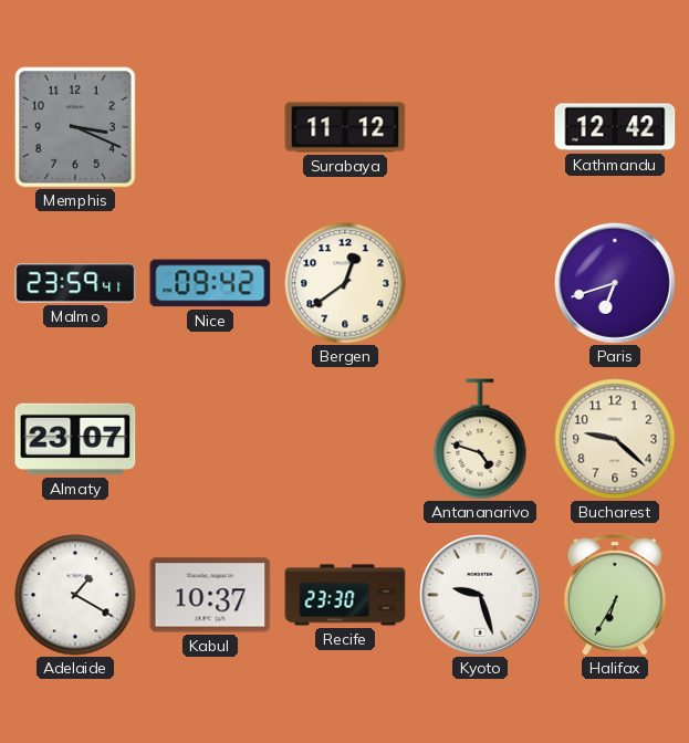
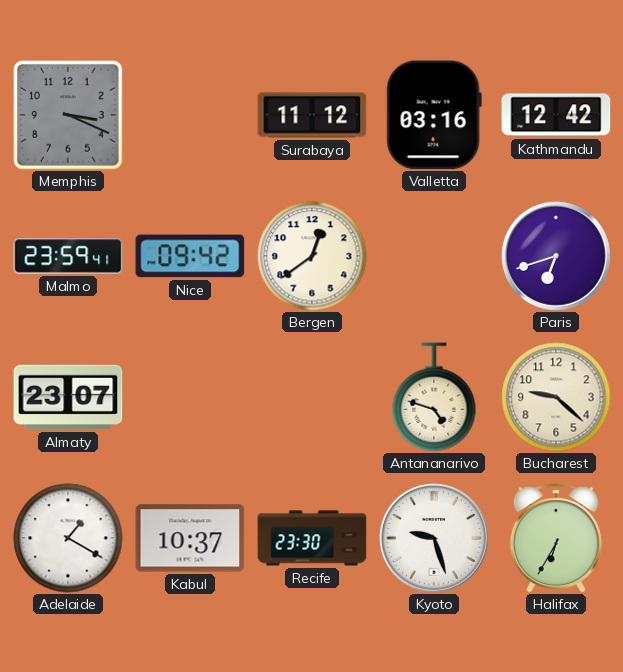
Valletta: none -> 03:16 (434, 115)
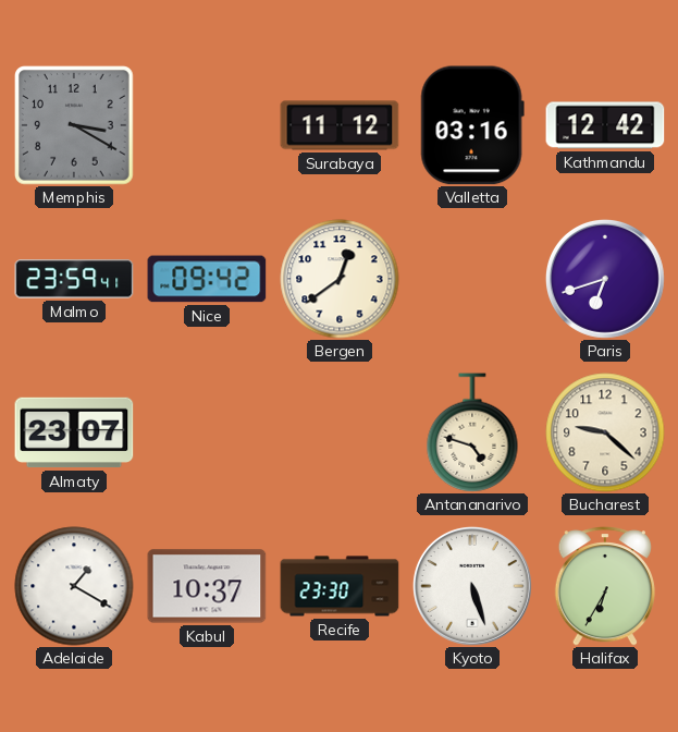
Memphis: 3:19 -> 3:20 (74, 125)
Kyoto: 9:27 -> 5:27 (472, 586)
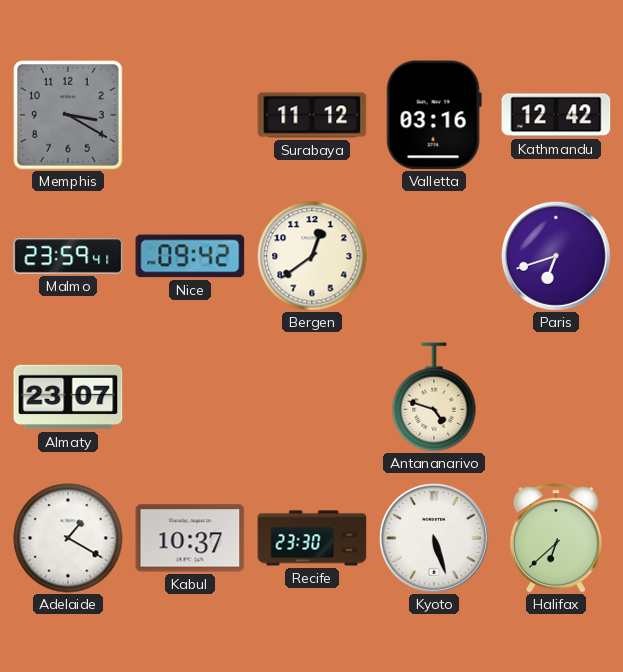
Bucharest: 9:22 -> none (605, 432)
Halifax: 6:35 -> 6:38 (556, 538)
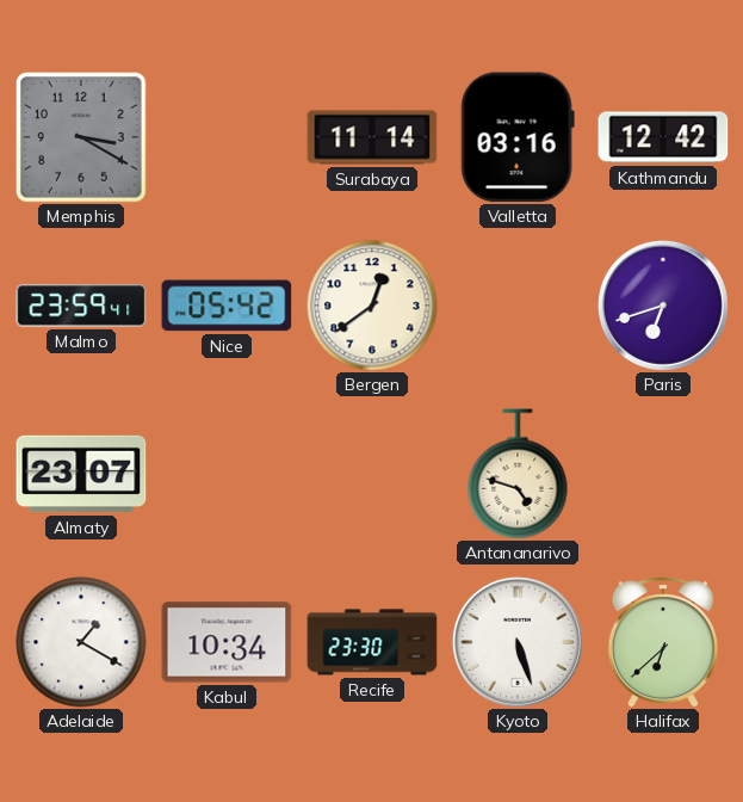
Surabaya: 11:12 -> 11:14 (372, 137)
Nice: 09:42 -> 05:42 (227, 306)
Kabul: 10:37 -> 10:34 (227, 642)
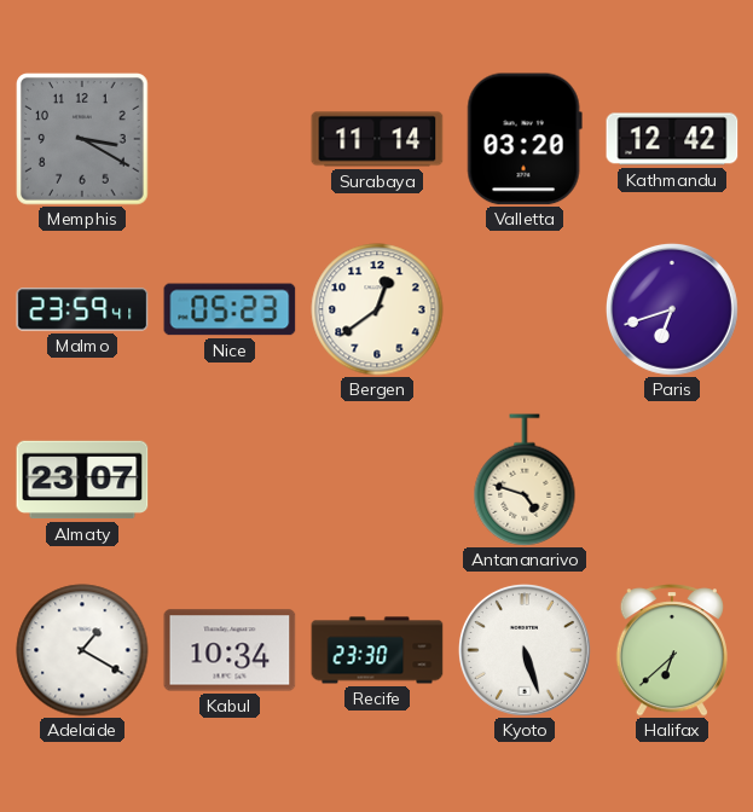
Valletta: 03:16 -> 03:20 (525, 139)
Nice: 05:42 -> 05:23 (230, 309)
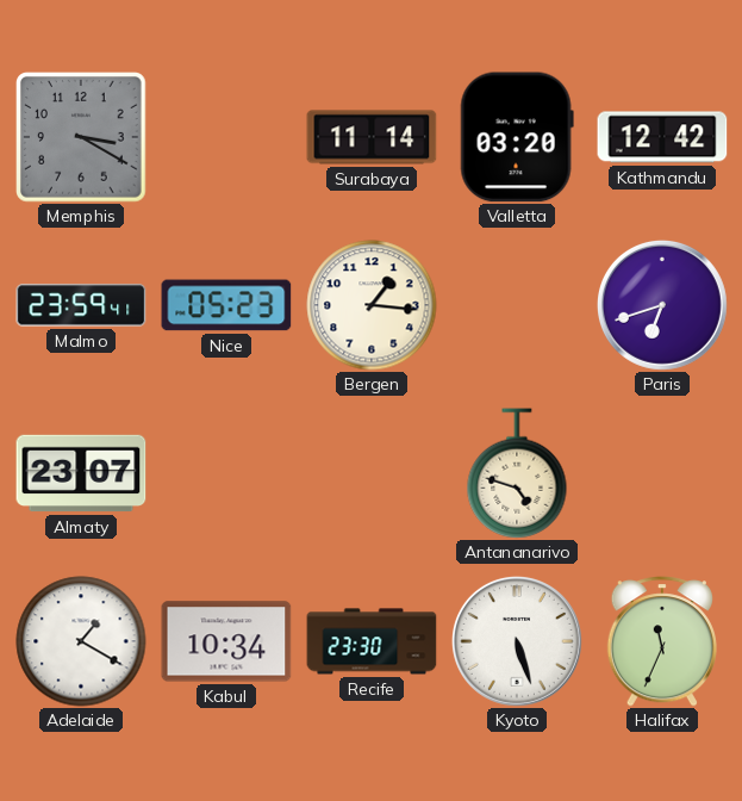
Bergen: 12:39 -> 1:16 (372, 305)
Halifax: 6:38 -> 11:34 (662, 641)
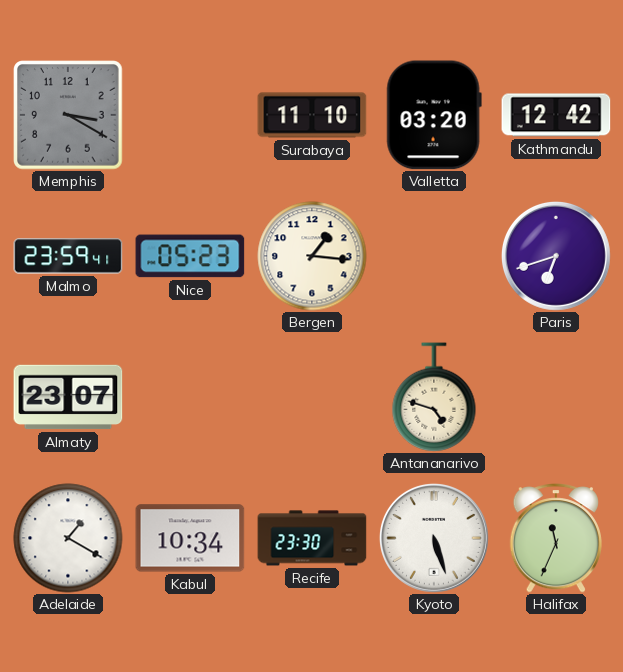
Surabaya: 11:14 -> 11:10 (312, 115)
